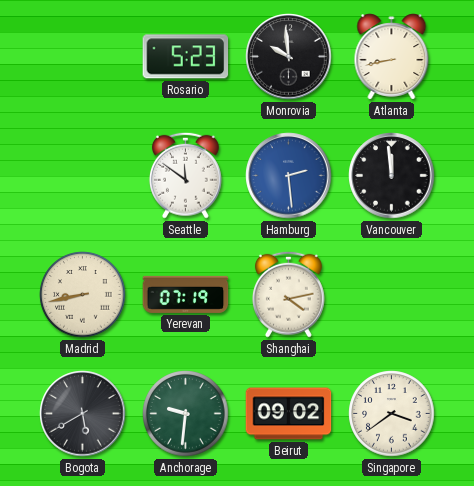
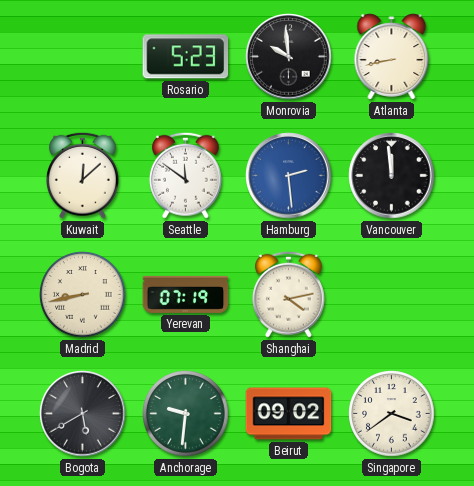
Kuwait: none -> 12:08 (82, 175)
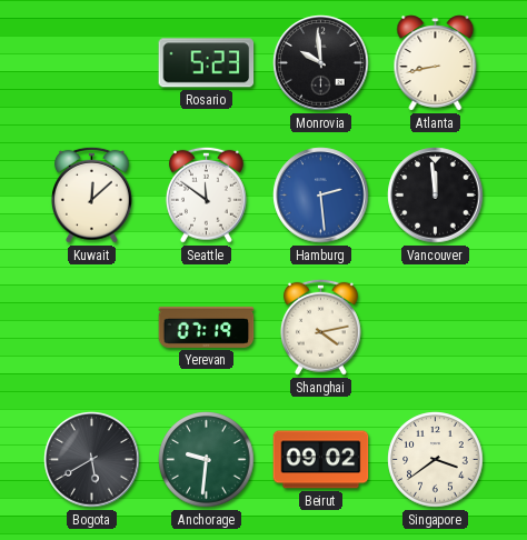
Madrid: 8:43 -> none (83, 295)
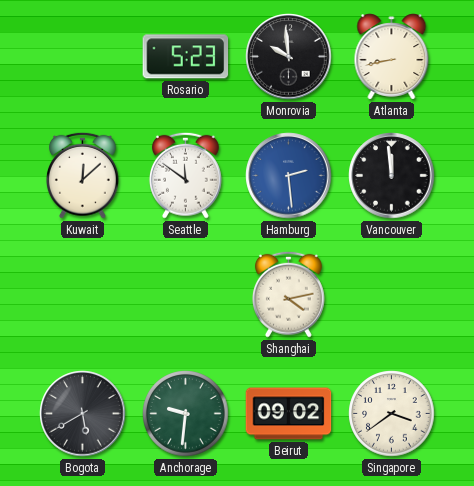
Yerevan: 07:19 -> none (207, 327)
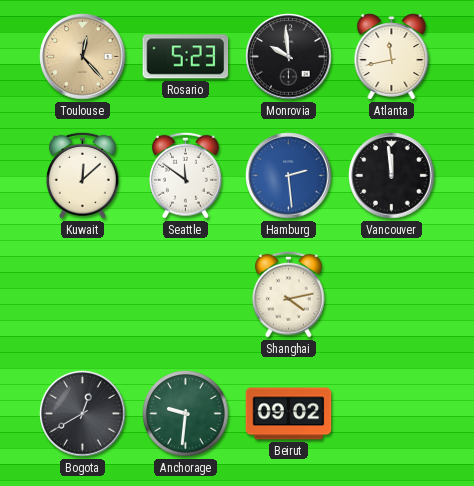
Toulouse: none -> 12:23 (83, 57)
Atlanta: 8:43 -> 11:43 (392, 57)
Bogota: 5:40 -> 12:40 (83, 414)
Singapore: 3:39 -> none (392, 414)
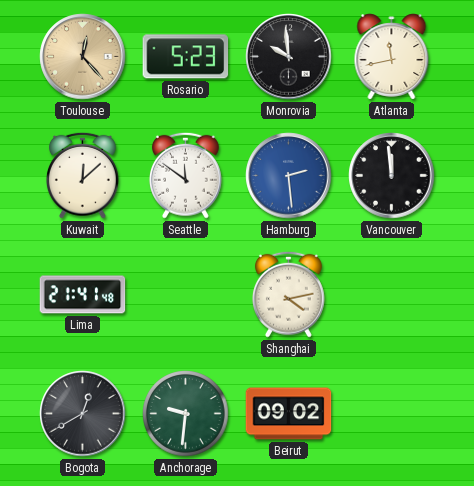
Lima: none -> 21:41 (83, 295)
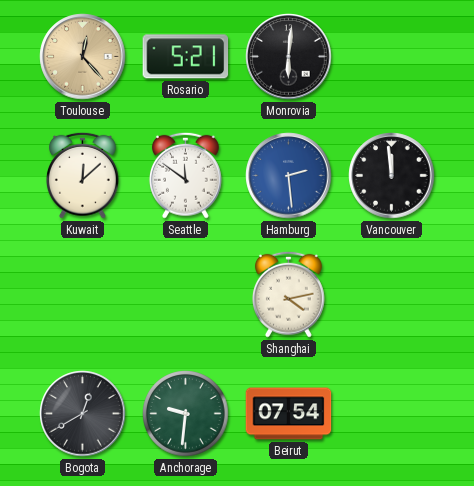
Rosario: 5:23 -> 5:21 (186, 57)
Monrovia: 9:59 -> 6:01 (289, 57)
Atlanta: 11:43 -> none (392, 57)
Lima: 21:41 -> none (83, 295)
Beirut: 09:02 -> 07:54 (289, 414)
